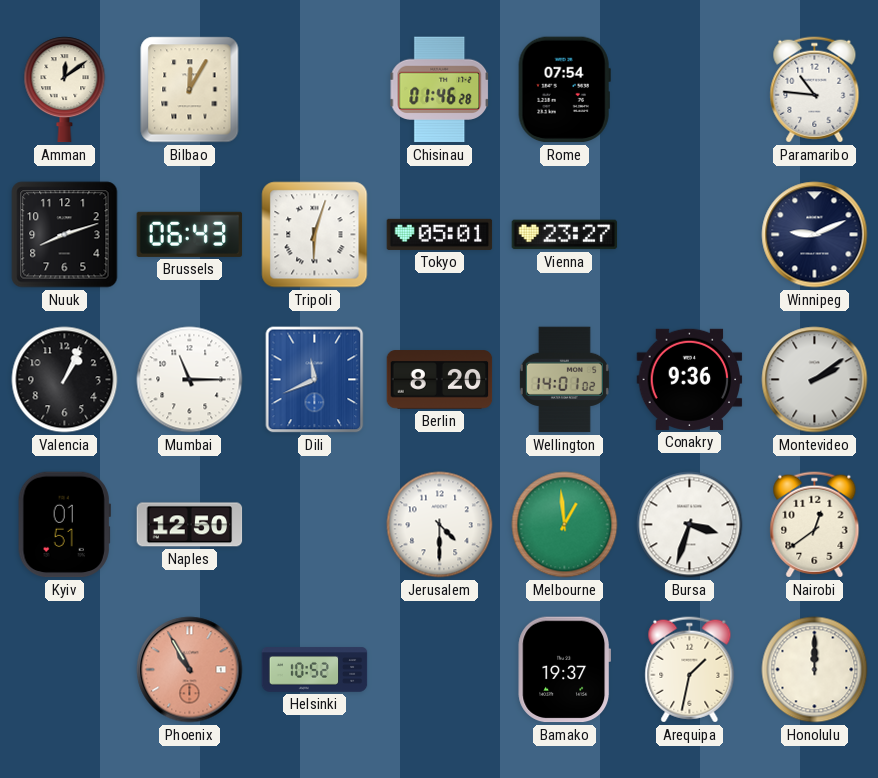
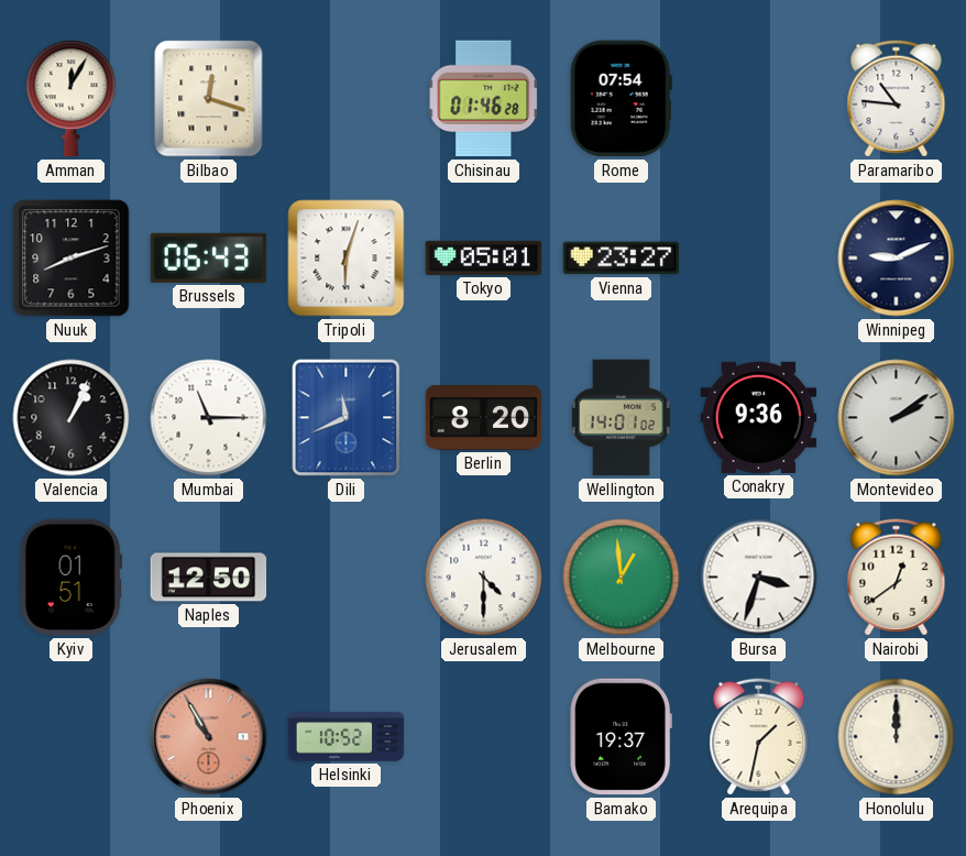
Amman: 12:09 -> 12:05 (72, 99)
Bilbao: 12:05 -> 12:18 (209, 99)
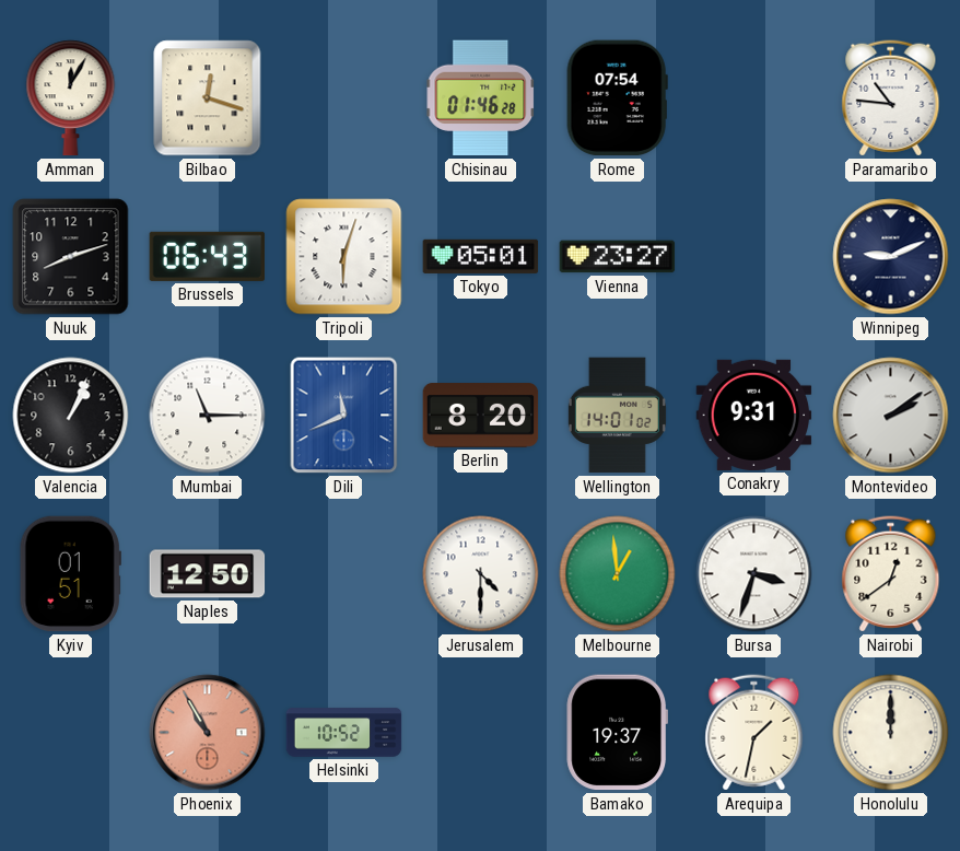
Conakry: 9:36 -> 9:31 (754, 415)
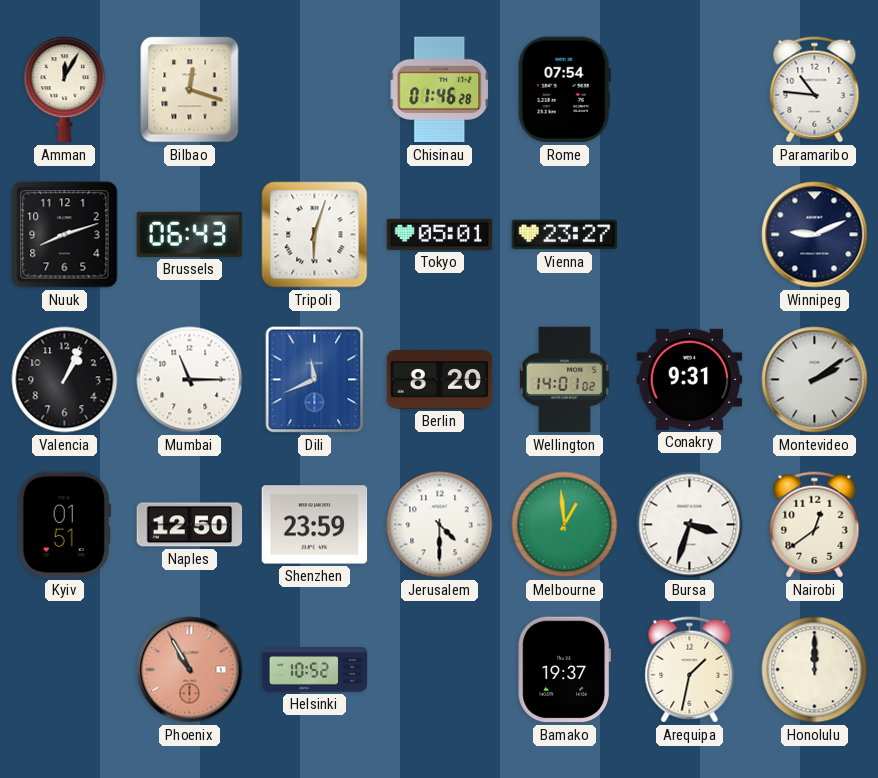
Shenzhen: none -> 23:59 (315, 525)
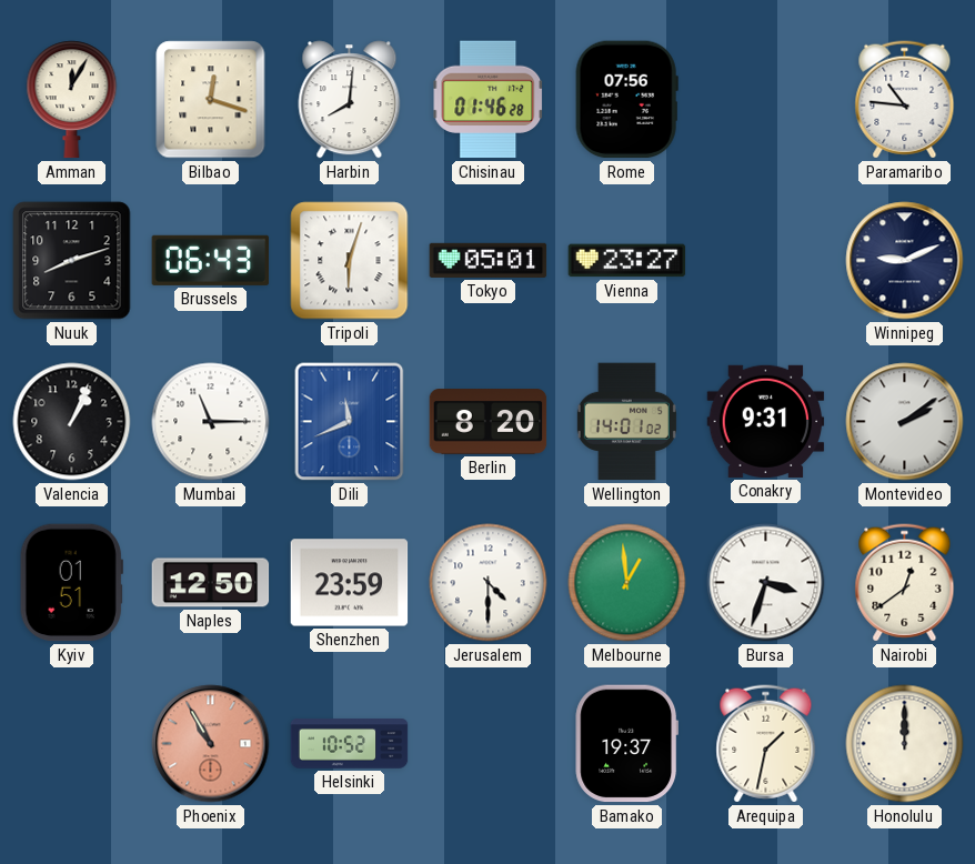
Harbin: none -> 8:01 (350, 100)
Rome: 07:54 -> 07:56 (626, 100)
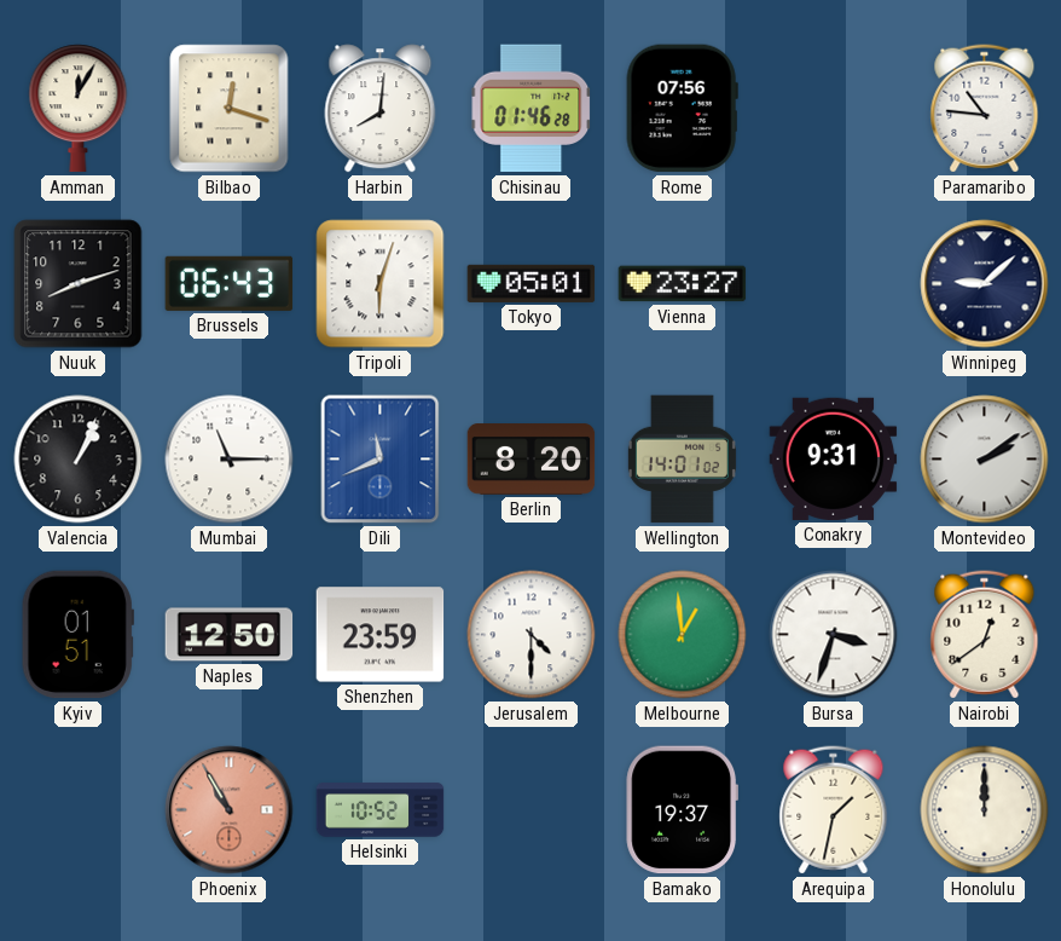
Winnipeg: 9:11 -> 9:08 (985, 284)
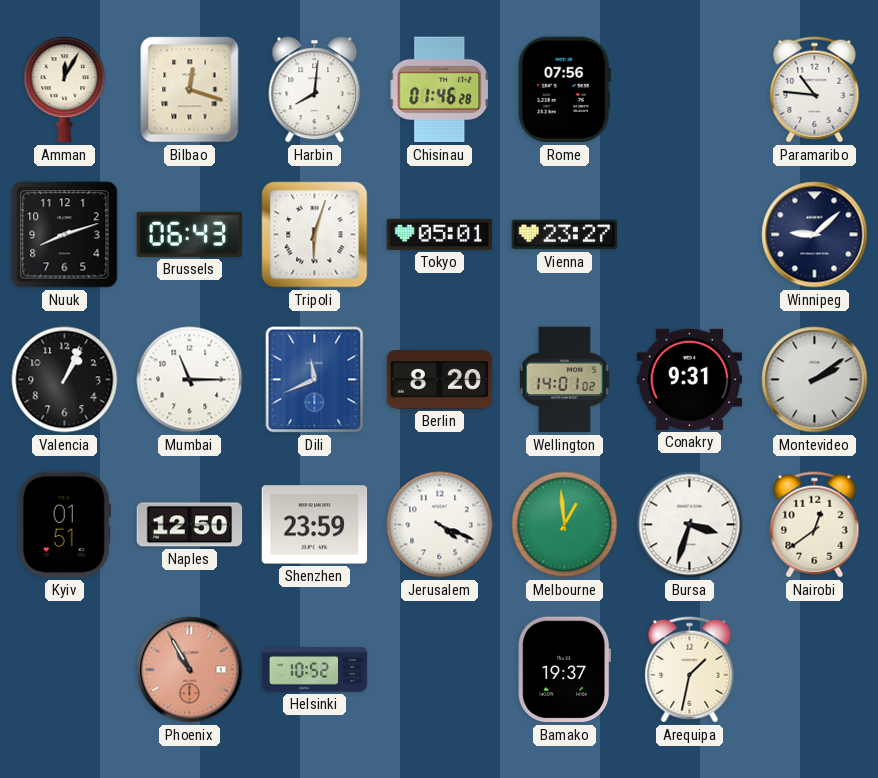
Jerusalem: 4:30 -> 4:19 (440, 525)
Honolulu: 12:00 -> none (985, 810)
